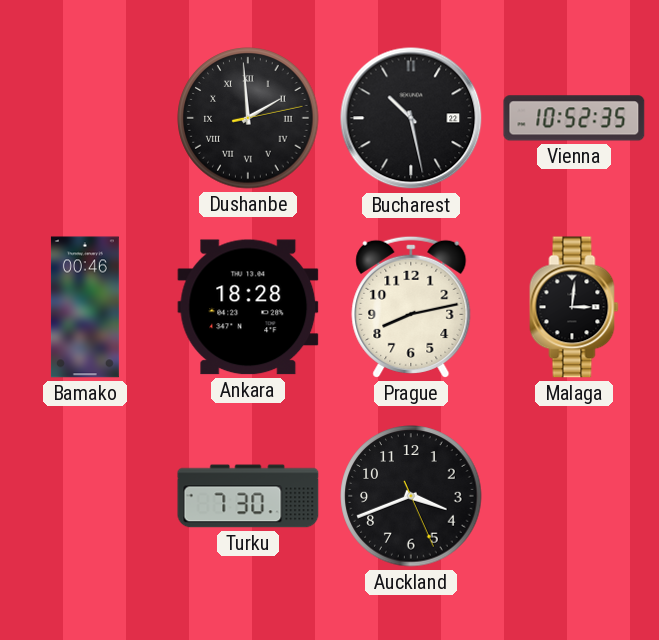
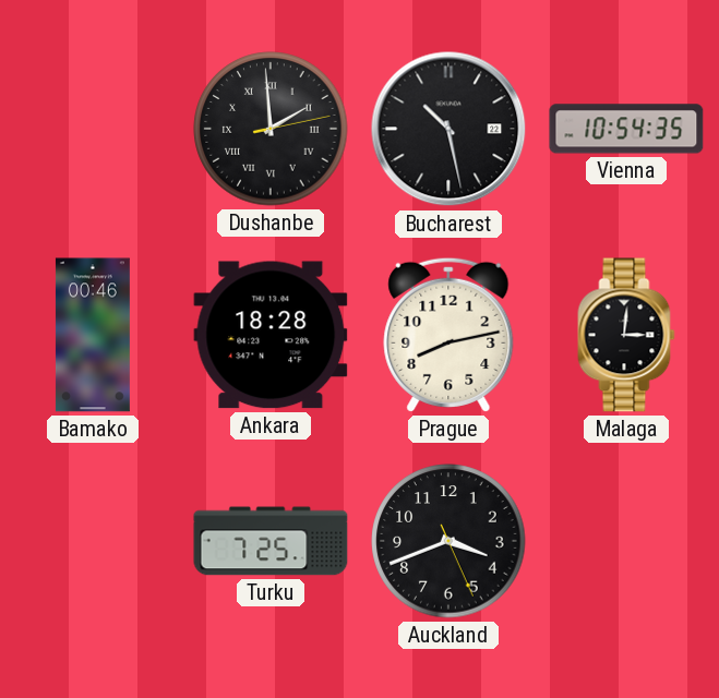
Vienna: 10:52 -> 10:54 (626, 129)
Turku: 7:30 -> 7:25 (271, 541)
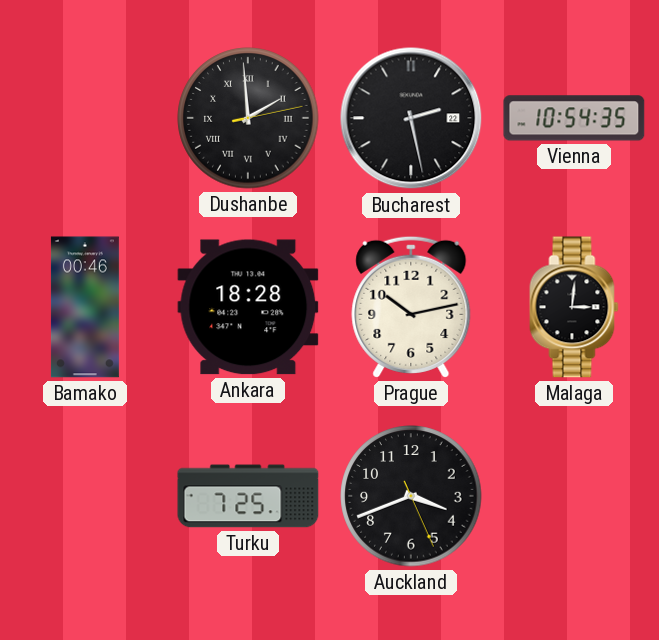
Bucharest: 10:28 -> 2:28 (411, 118)
Prague: 8:13 -> 10:13 (411, 307)
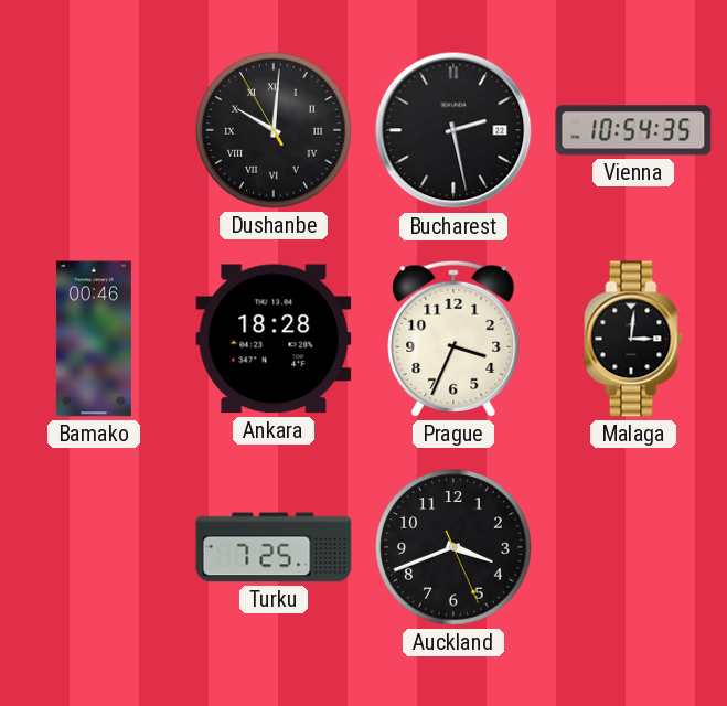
Dushanbe: 1:59 -> 10:00 (274, 130)
Prague: 10:13 -> 3:34 (453, 339)
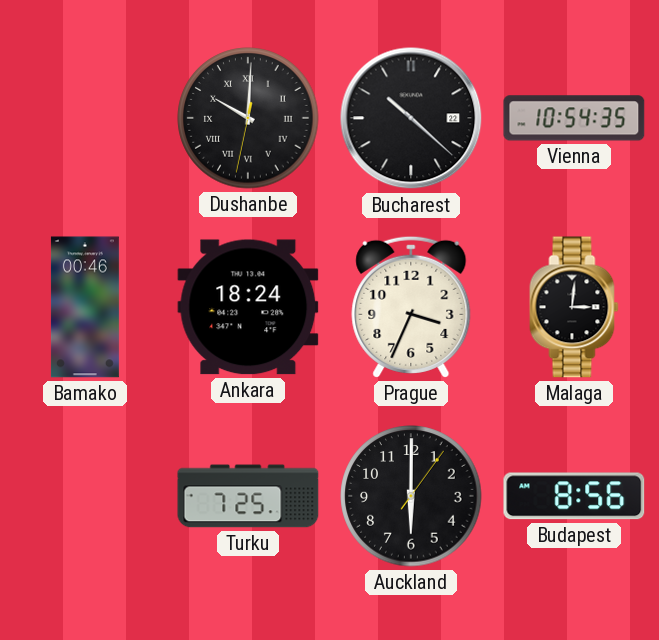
Dushanbe: 10:00:55 -> 10:00:32 (248, 118)
Bucharest: 2:28 -> 10:22 (411, 118)
Ankara: 18:28 -> 18:24 (248, 307)
Auckland: 3:41 -> 6:00 (411, 496)
Budapest: none -> 8:56 (574, 496)
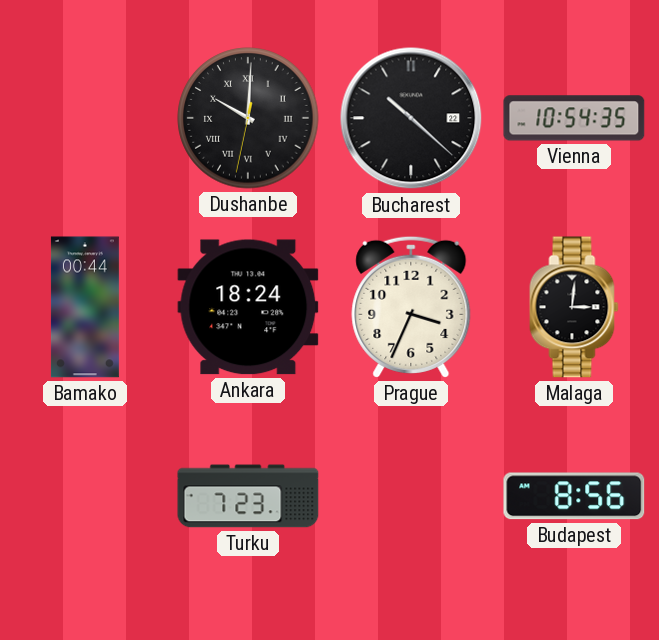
Bamako: 00:46 -> 00:44 (85, 307)
Turku: 7:25 -> 7:23 (248, 496)
Auckland: 6:00 -> none (411, 496)
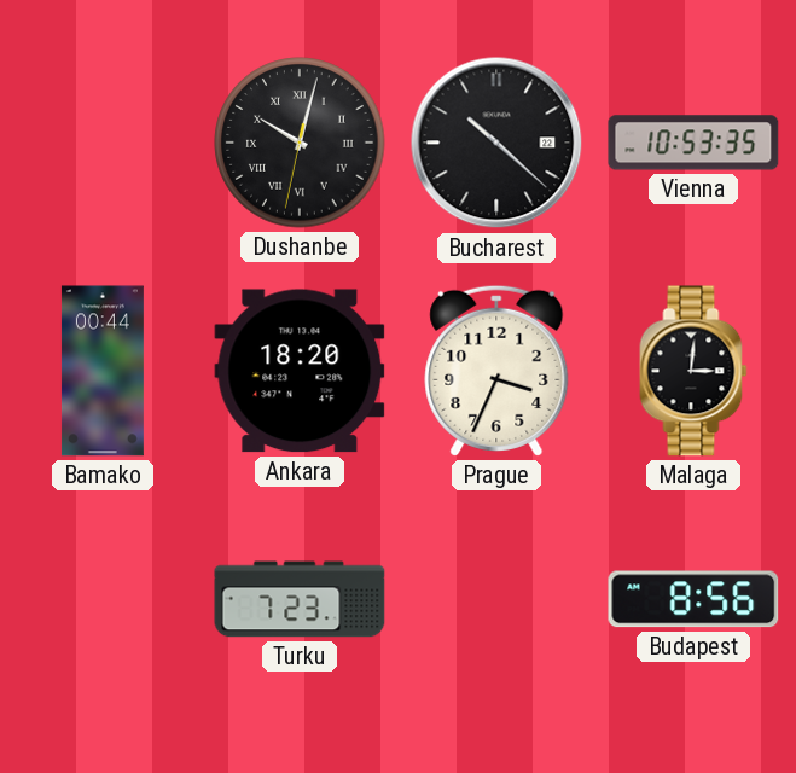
Dushanbe: 10:00 -> 10:02 (300, 143)
Vienna: 10:54 -> 10:53 (693, 143)
Ankara: 18:24 -> 18:20 (300, 371)
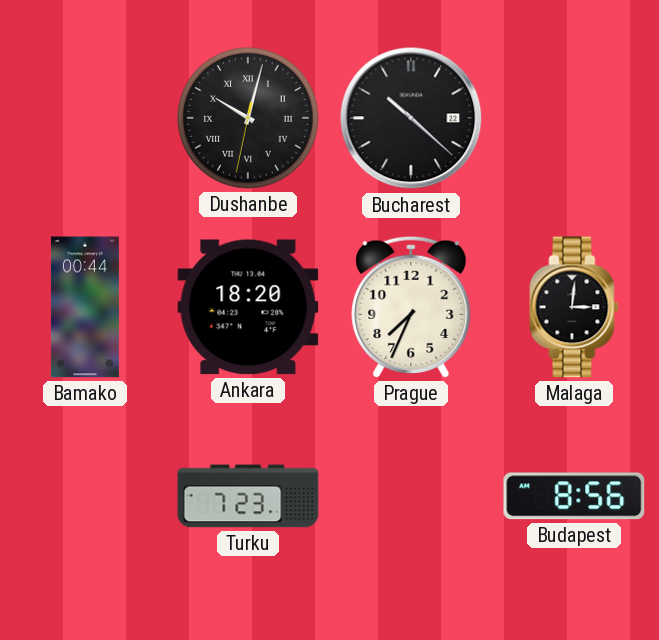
Vienna: 10:53 -> none (693, 143)
Prague: 3:34 -> 7:34 (411, 307)
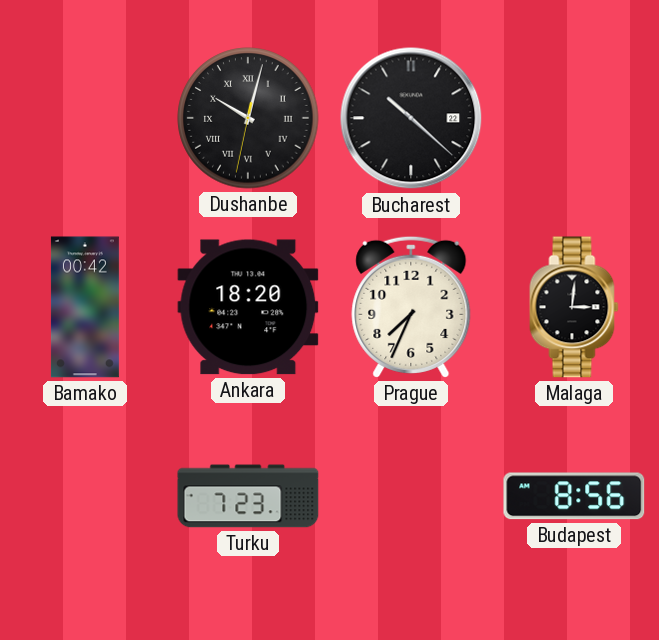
Bamako: 00:44 -> 00:42 (85, 307)
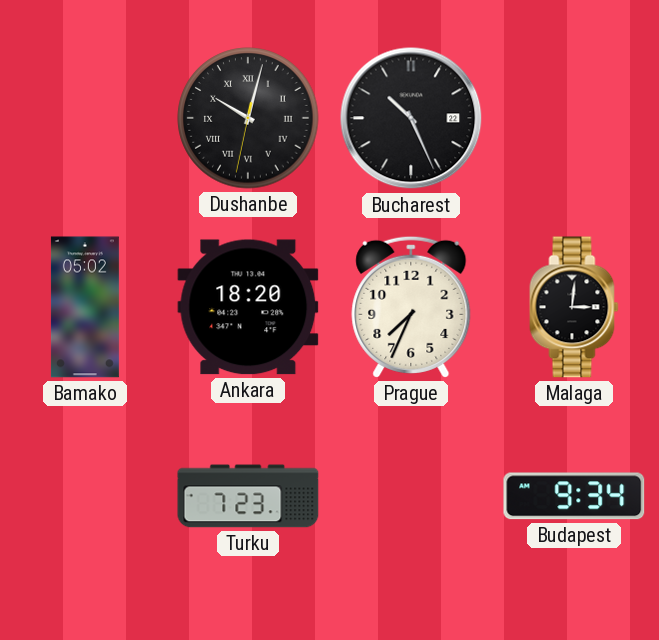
Bucharest: 10:22 -> 10:26 (411, 118)
Bamako: 00:42 -> 05:02 (85, 307)
Budapest: 8:56 -> 9:34 (574, 496)
